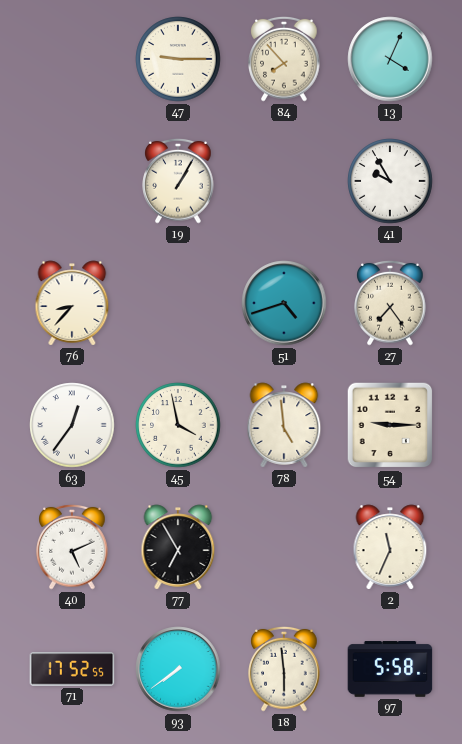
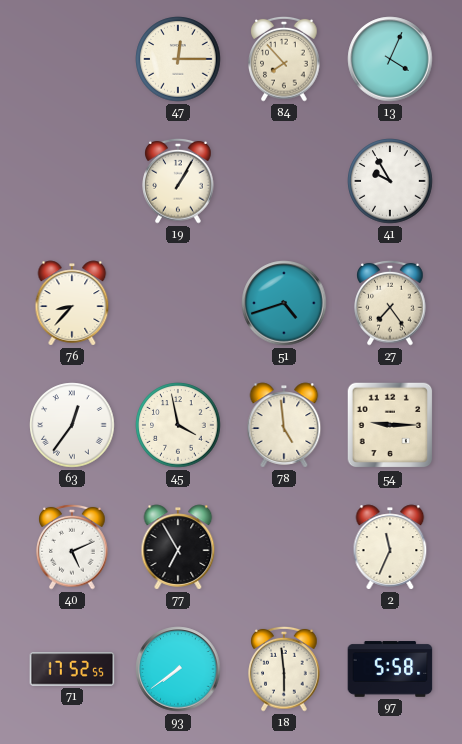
47: 9:15 -> 12:15 (178, 59)
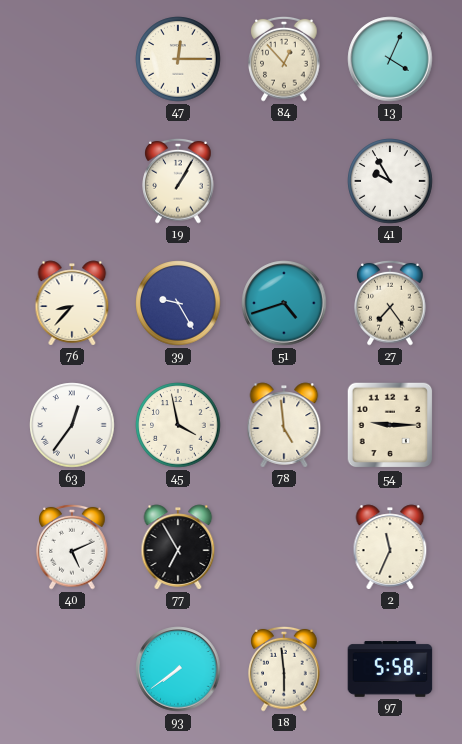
84: 7:53 -> 12:53 (284, 59)
39: none -> 9:25 (178, 303)
71: 17:52 -> none (72, 669)
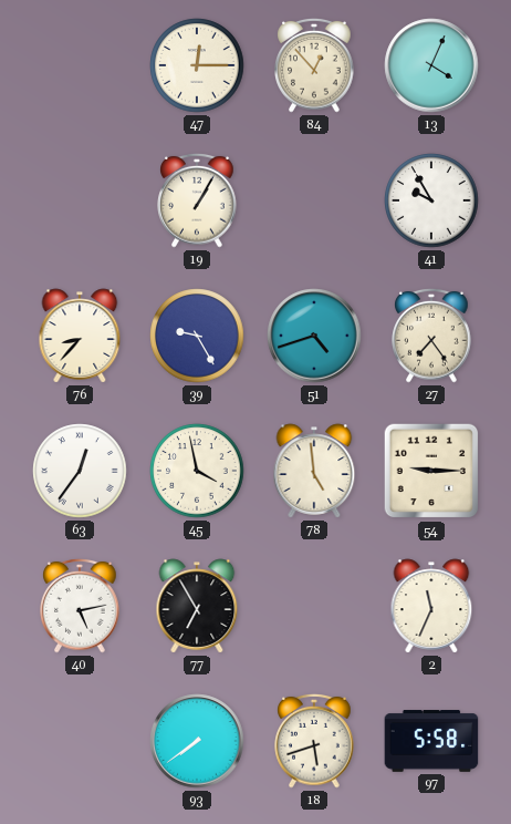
40: 5:11 -> 5:13 (80, 606)
18: 5:59 -> 5:42 (314, 741)
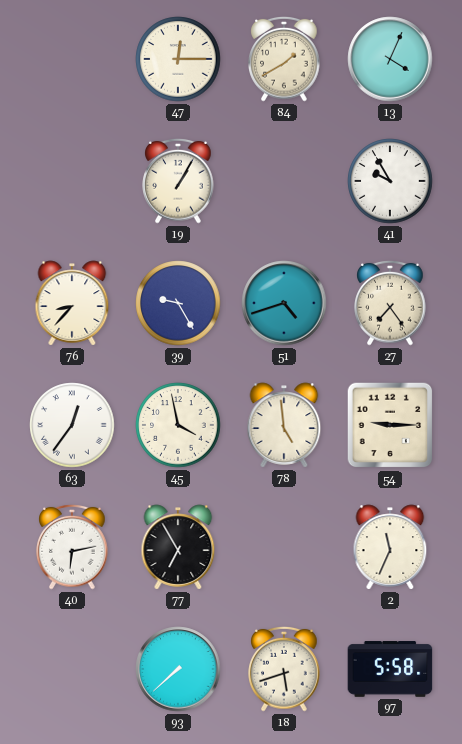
84: 12:53 -> 1:40 (284, 59)
40: 5:13 -> 6:13 (72, 547)
93: 7:39 -> 7:38 (178, 669)
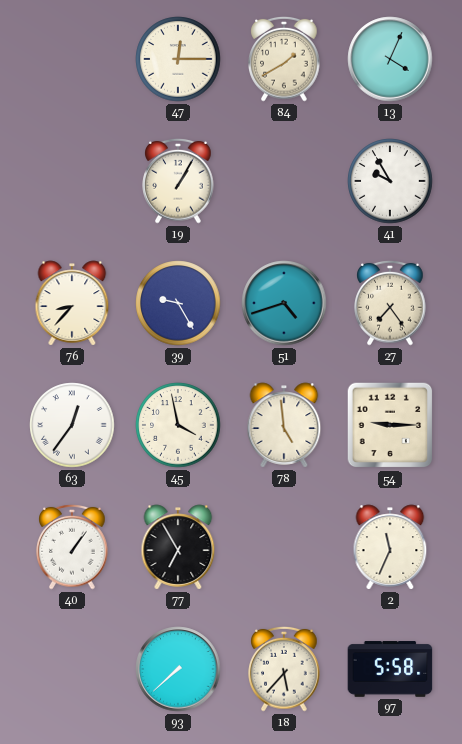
40: 6:13 -> 1:06 (72, 547)
18: 5:42 -> 5:37 (284, 669)
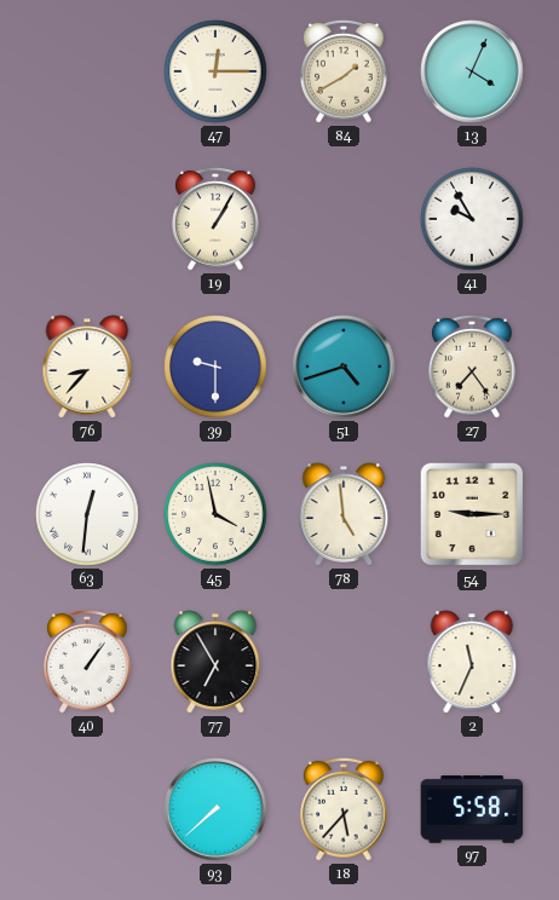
39: 9:25 -> 9:30 (215, 367)
63: 12:36 -> 12:31 (87, 514)
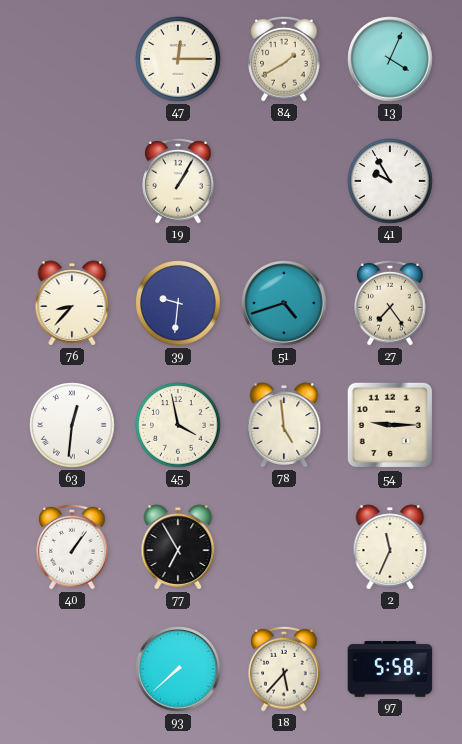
39: 9:30 -> 9:31 (178, 303)
